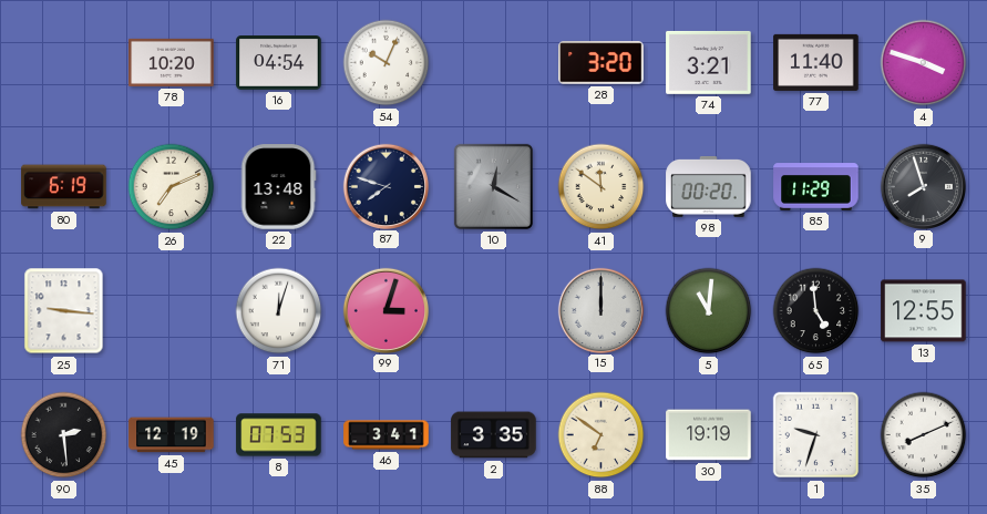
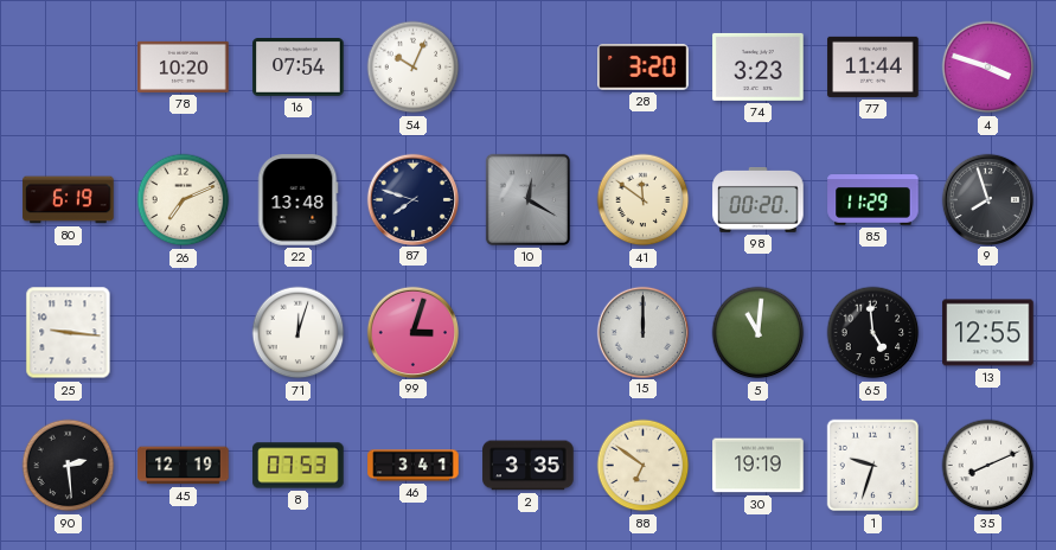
16: 04:54 -> 07:54 (299, 68)
74: 3:21 -> 3:23 (759, 66)
77: 11:40 -> 11:44 (873, 66)
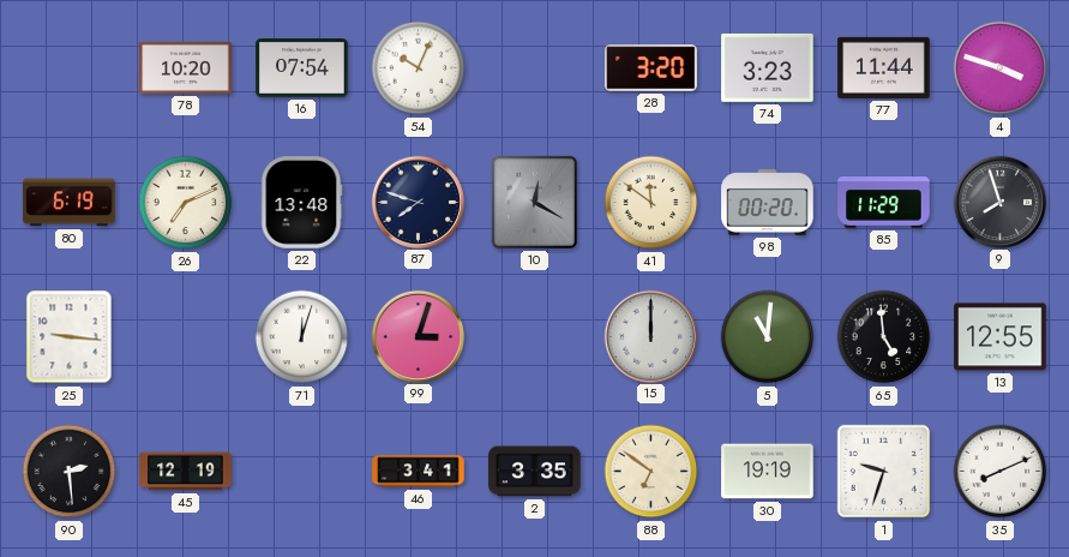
8: 07:53 -> none (299, 466)
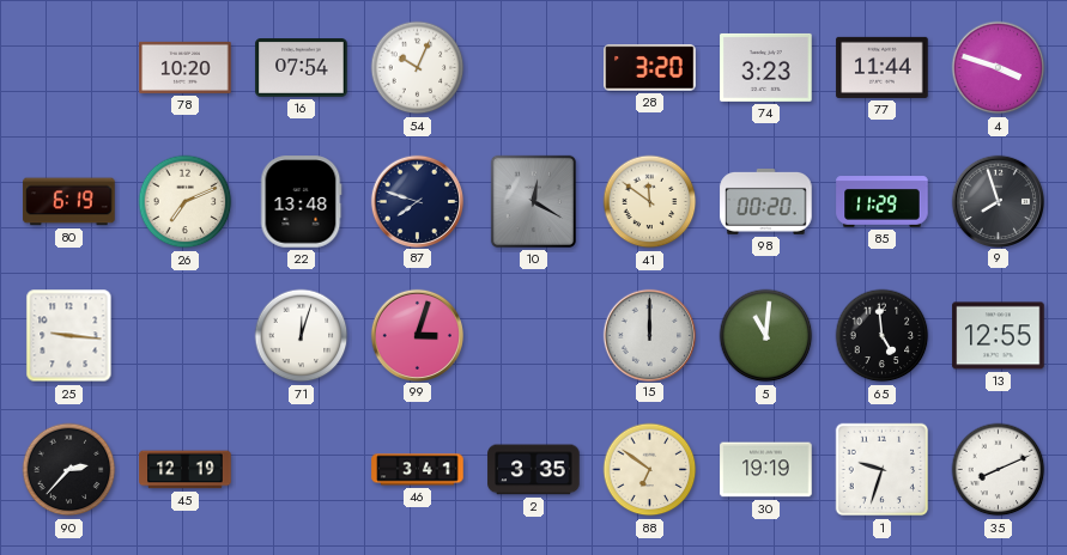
90: 2:29 -> 2:37 (69, 470)
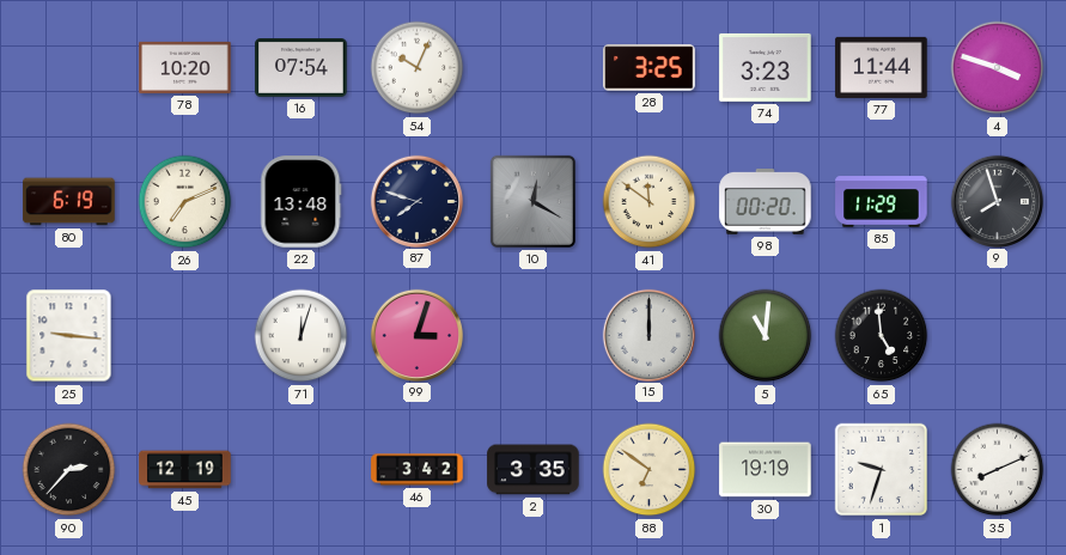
28: 3:20 -> 3:25 (650, 68)
13: 12:55 -> none (999, 336)
46: 3:41 -> 3:42 (418, 470)
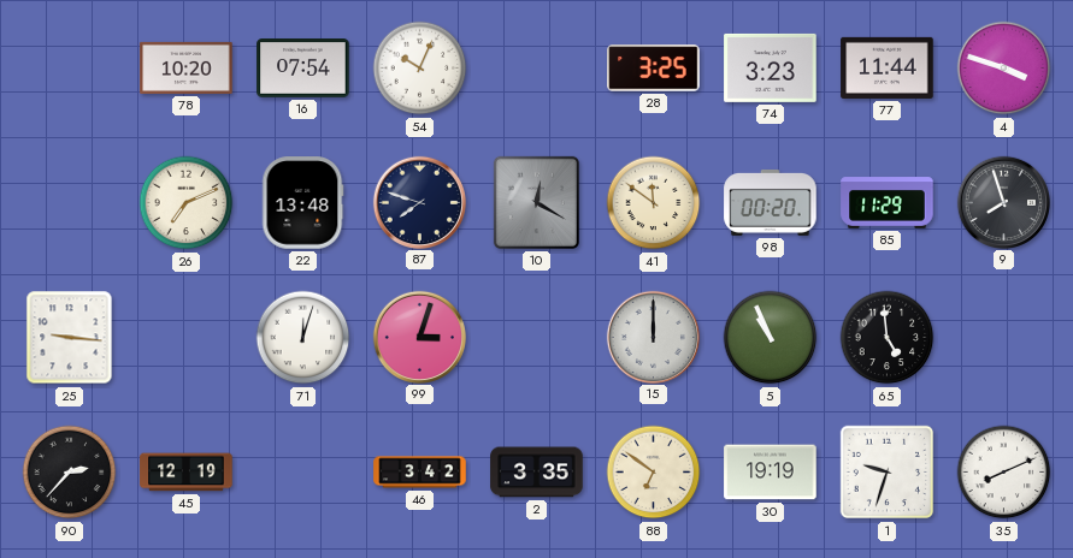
80: 6:19 -> none (69, 202)
5: 11:01 -> 10:56 (771, 338)
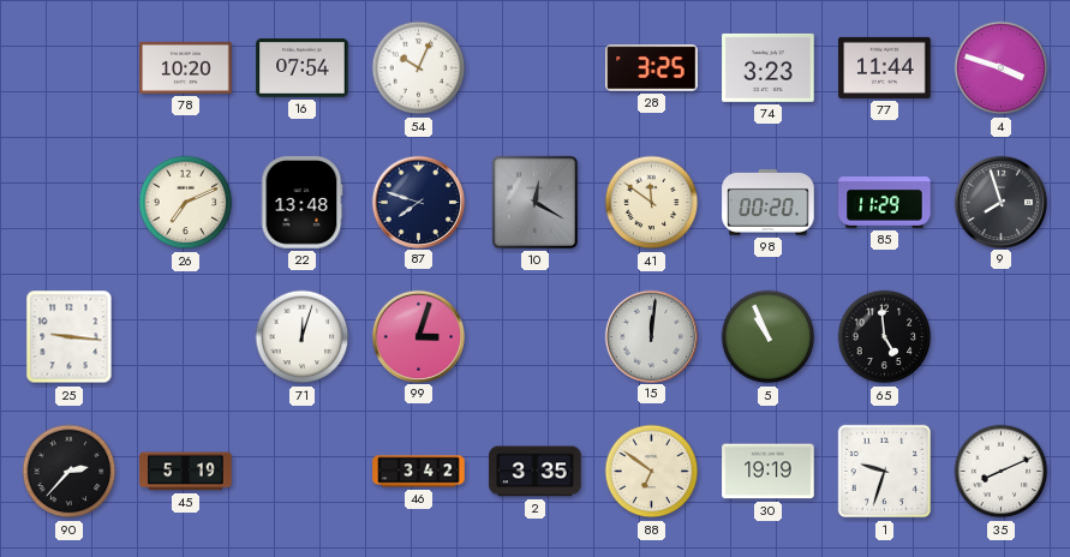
15: 12:00 -> 12:01 (651, 336)
45: 12:19 -> 5:19 (186, 472)
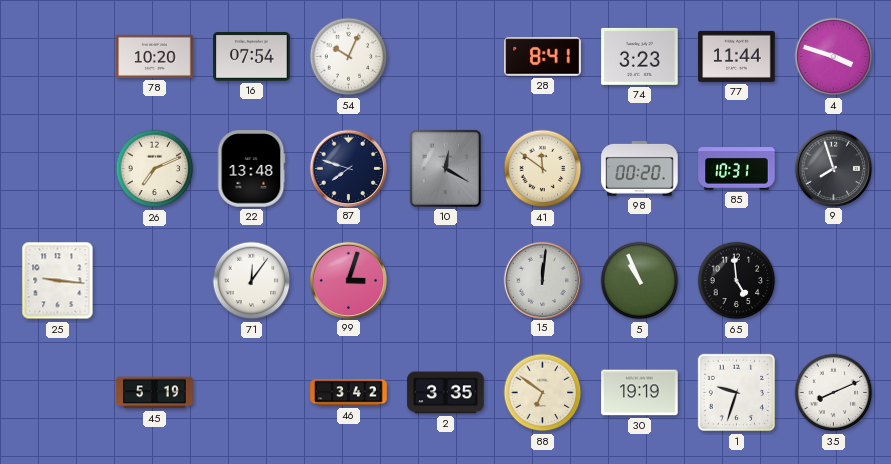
28: 3:25 -> 8:41 (543, 57)
85: 11:29 -> 10:31 (737, 169)
71: 12:03 -> 12:06 (252, 281)
90: 2:37 -> none (70, 472)
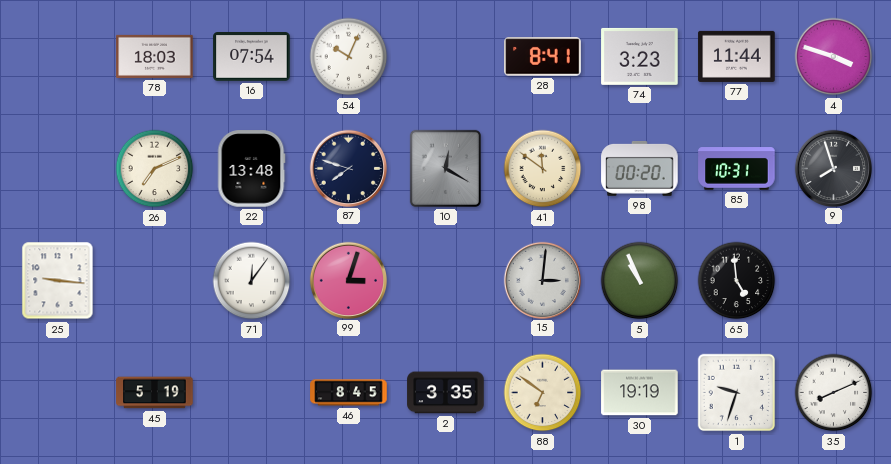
78: 10:20 -> 18:03 (155, 56)
15: 12:01 -> 3:01 (542, 280)
46: 3:42 -> 8:45 (349, 393)
